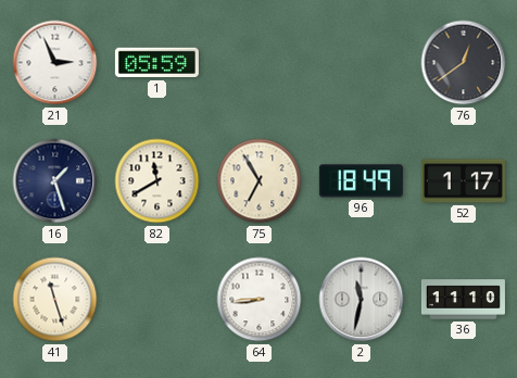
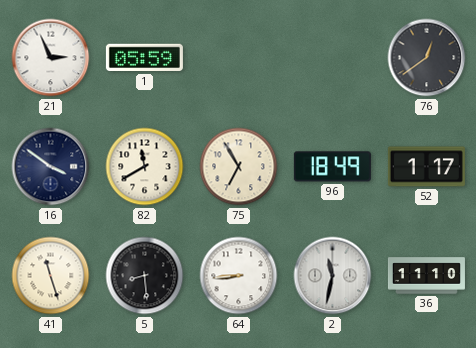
16: 1:27 -> 3:51 (51, 167)
5: none -> 8:29 (145, 276)
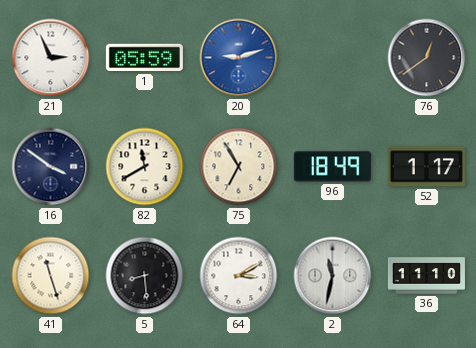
20: none -> 9:12 (239, 58)
64: 8:44 -> 3:10 (239, 276)
